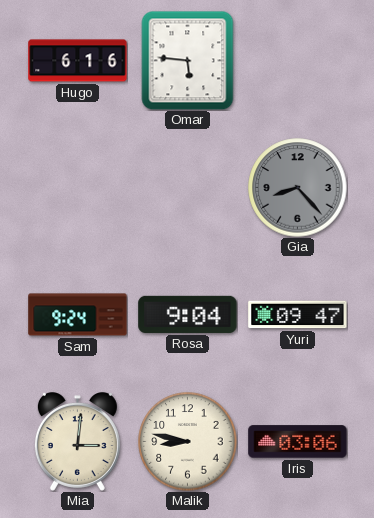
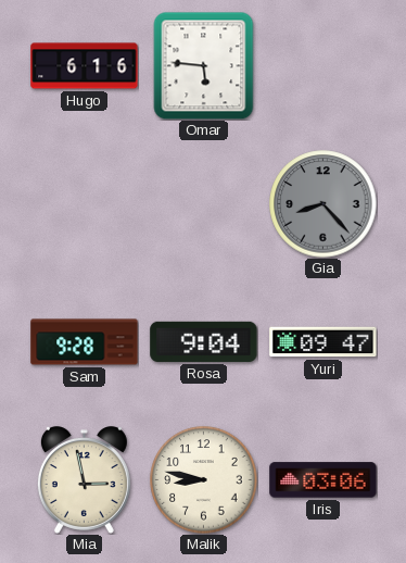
Sam: 9:24 -> 9:28 (85, 342)
Mia: 3:01 -> 2:58 (84, 480)
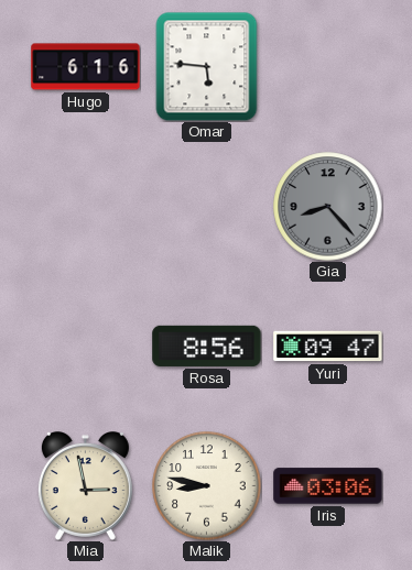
Sam: 9:28 -> none (85, 342)
Rosa: 9:04 -> 8:56 (207, 346)
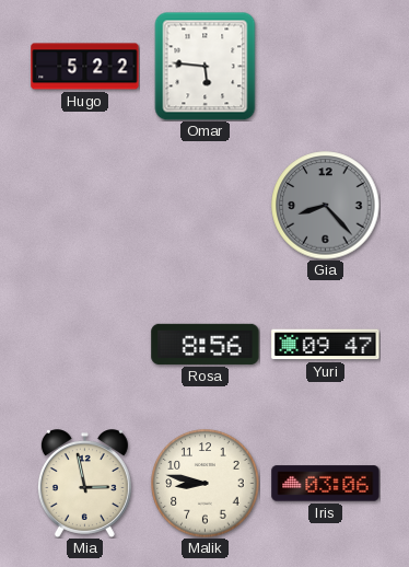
Hugo: 6:16 -> 5:22 (85, 67)
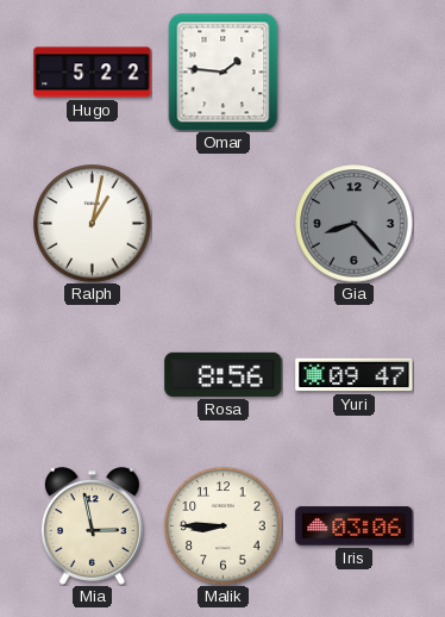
Omar: 5:46 -> 1:46 (224, 71)
Ralph: none -> 1:02 (93, 224)
Malik: 8:47 -> 8:45 (224, 526)
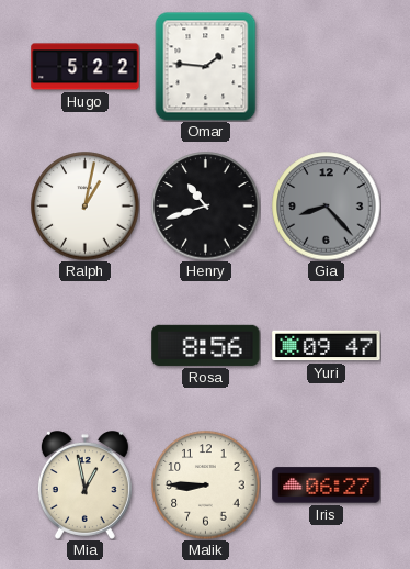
Henry: none -> 10:42 (206, 207)
Mia: 2:58 -> 12:58 (84, 486)
Iris: 03:06 -> 06:27 (327, 486)
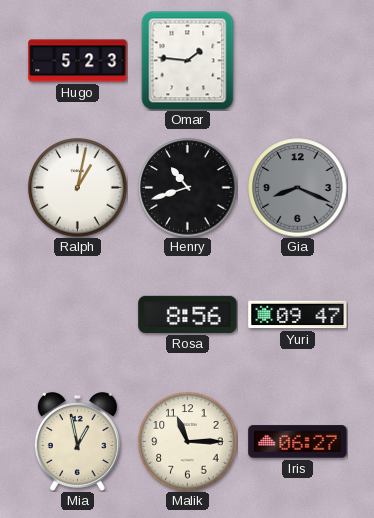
Hugo: 5:22 -> 5:23 (78, 61)
Gia: 8:23 -> 8:19 (298, 188)
Malik: 8:45 -> 11:15 (188, 442)
